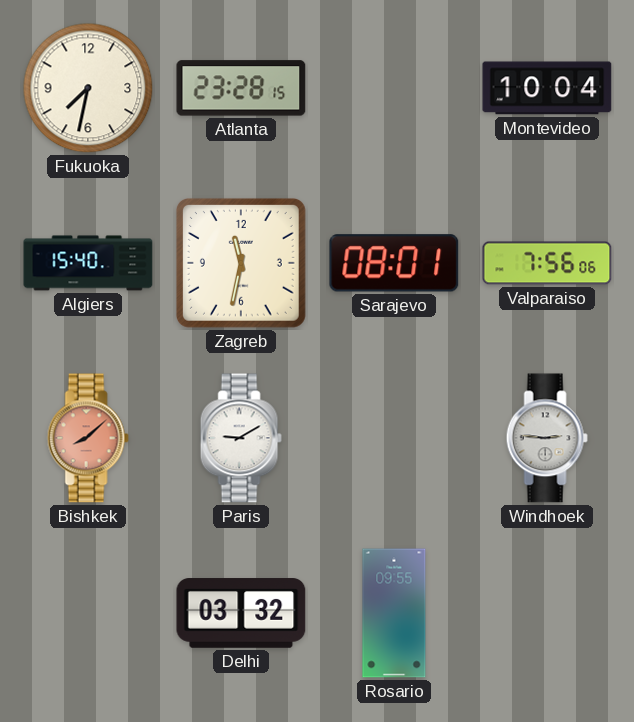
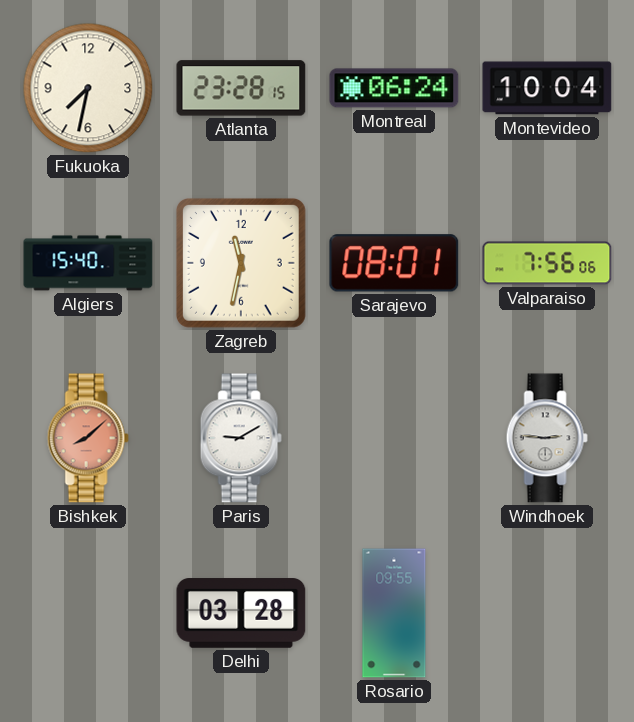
Montreal: none -> 06:24 (394, 88)
Delhi: 03:32 -> 03:28 (241, 613)
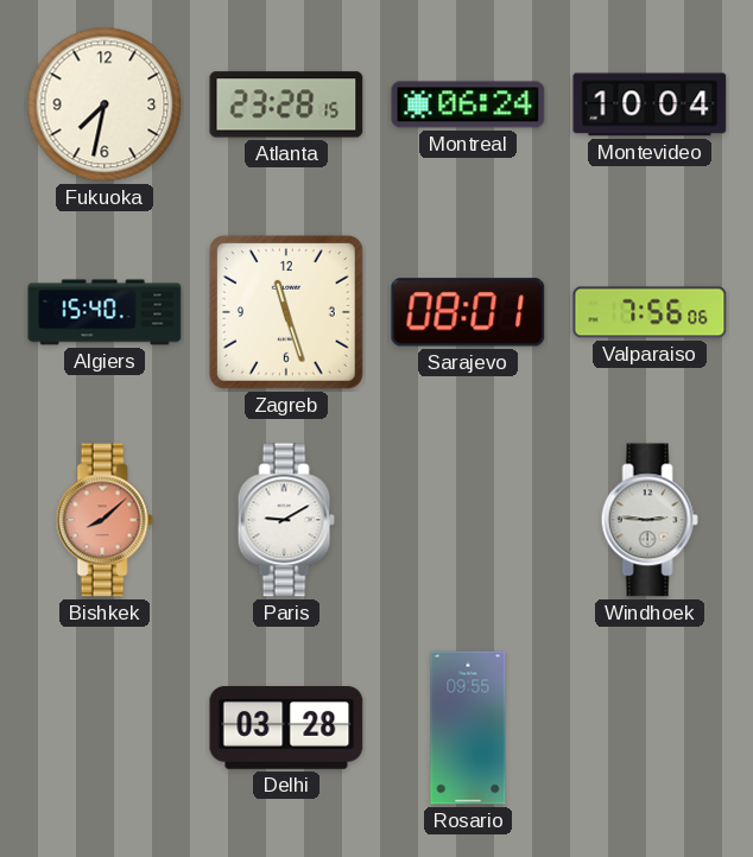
Zagreb: 11:32 -> 11:27 (286, 312)
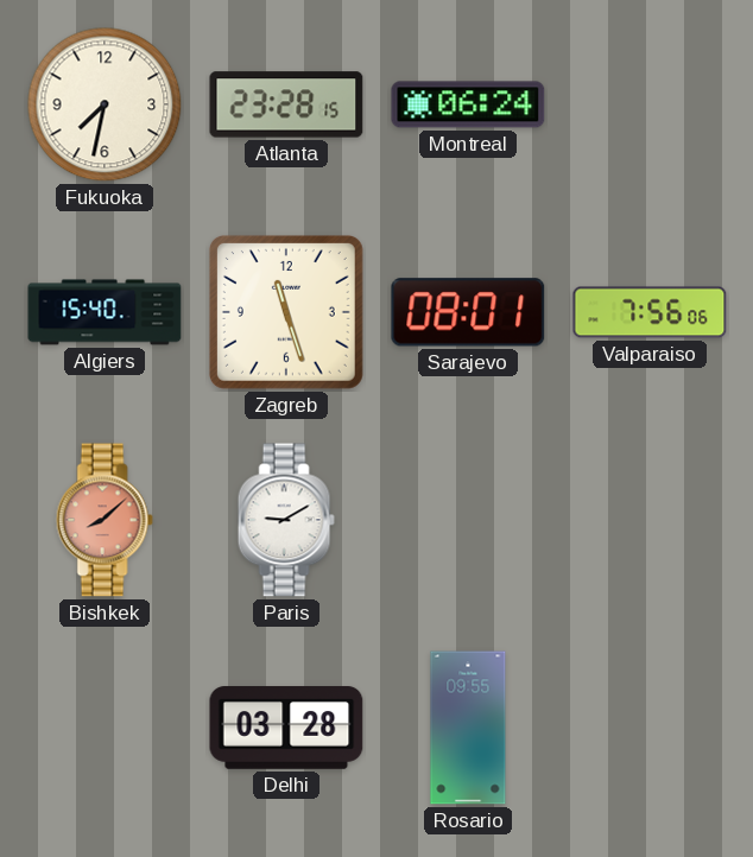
Montevideo: 10:04 -> none (650, 104)
Windhoek: 2:46 -> none (650, 520)
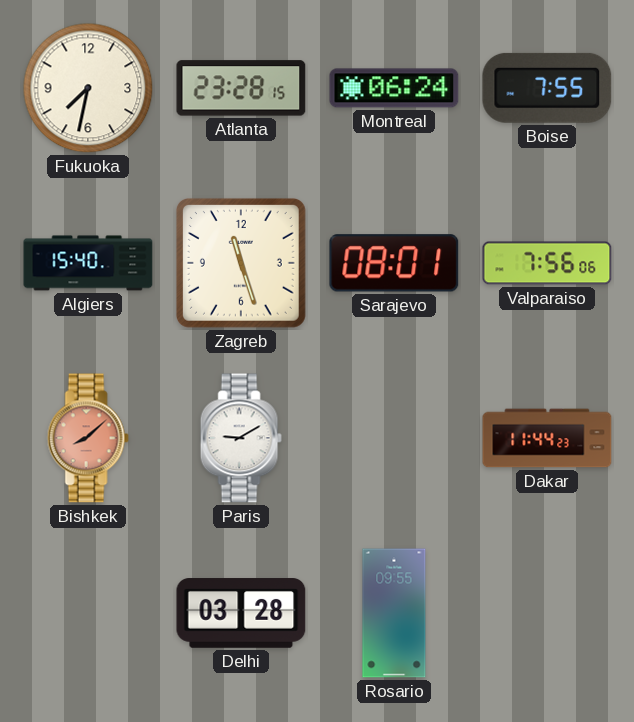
Boise: none -> 7:55 (547, 88)
Dakar: none -> 11:44 (547, 438)
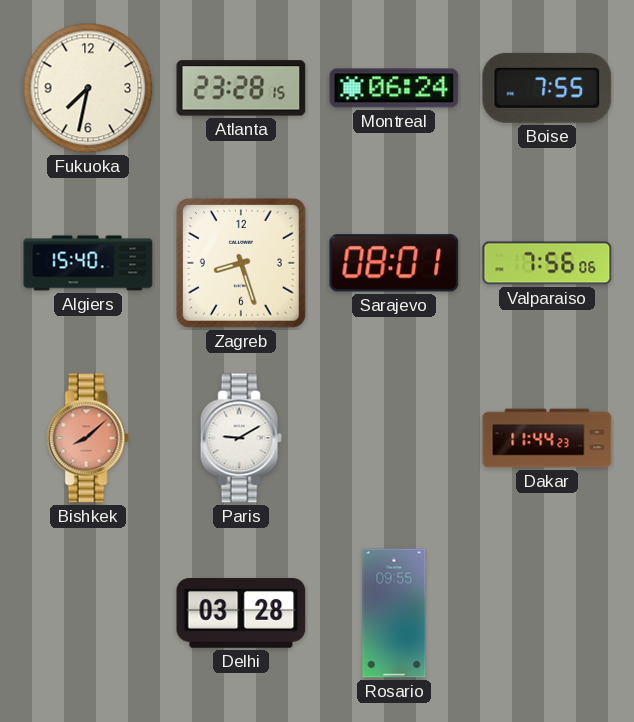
Zagreb: 11:27 -> 8:27 (241, 263)
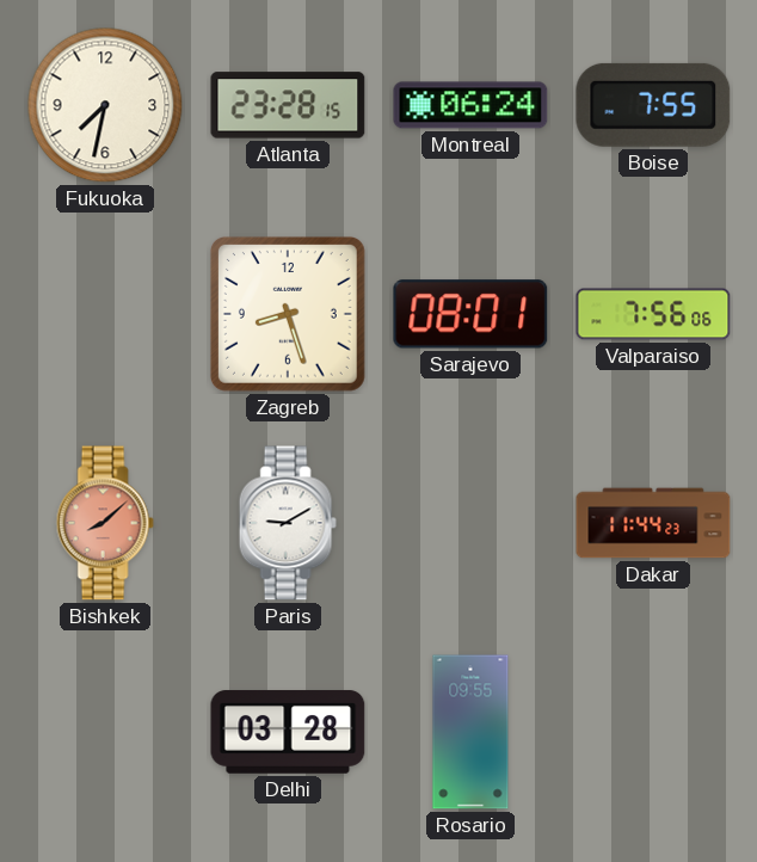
Algiers: 15:40 -> none (88, 263)
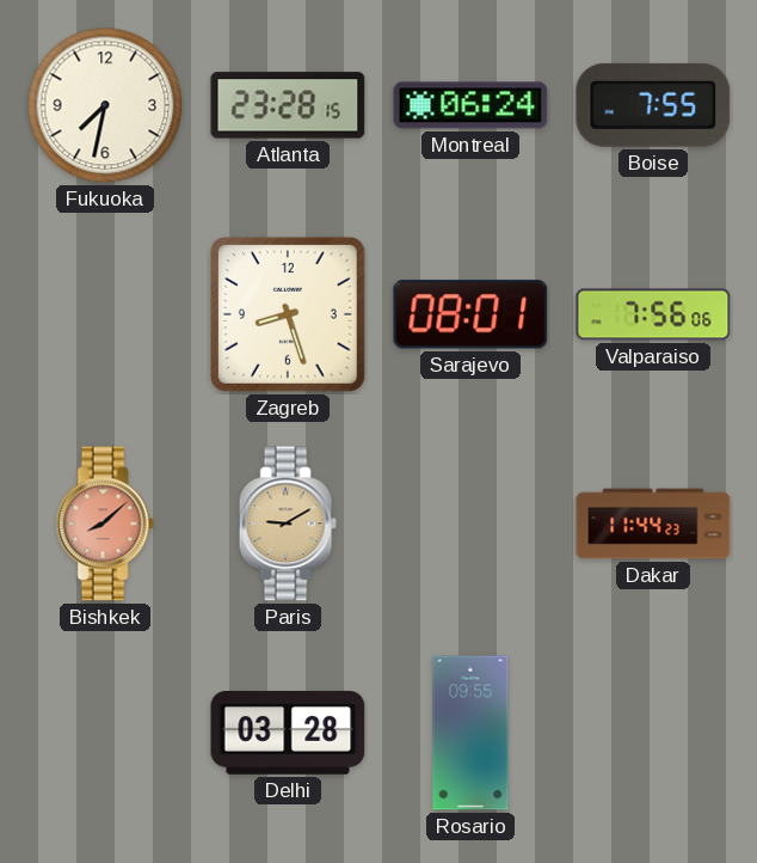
Paris dial: white -> champagne (288, 524)
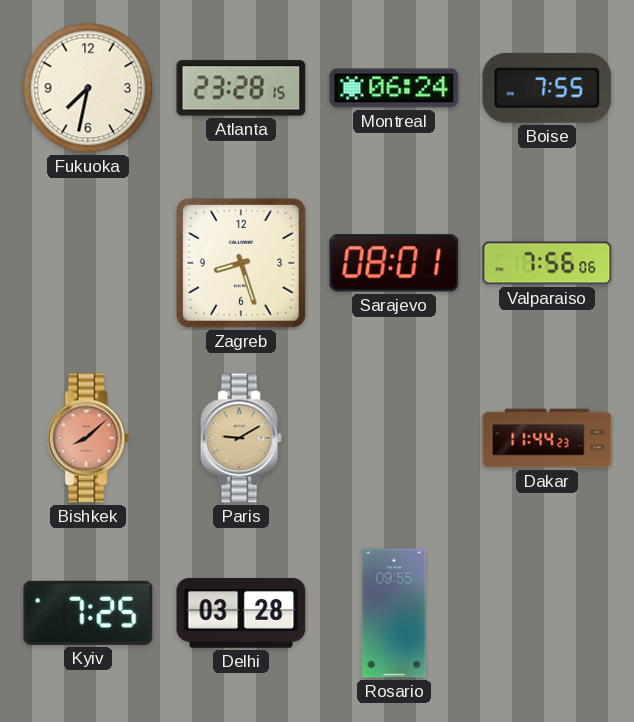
Kyiv: none -> 7:25 (88, 613)
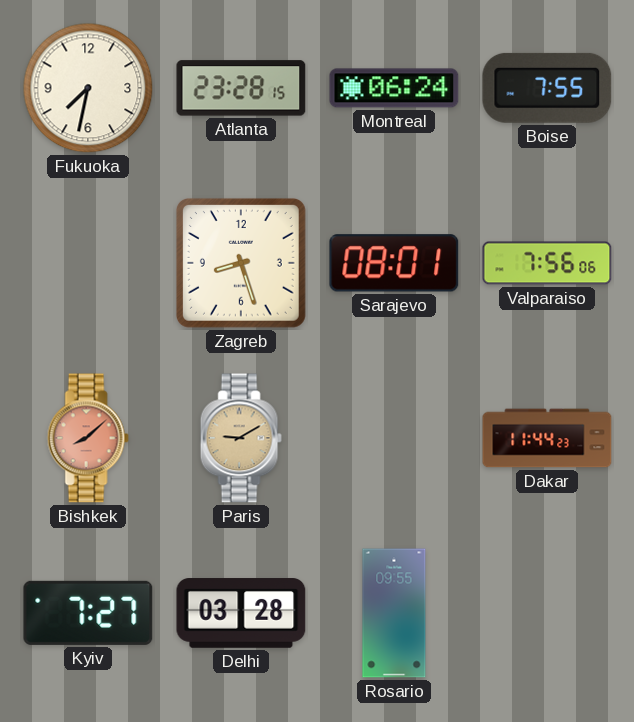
Kyiv: 7:25 -> 7:27 (88, 613)
